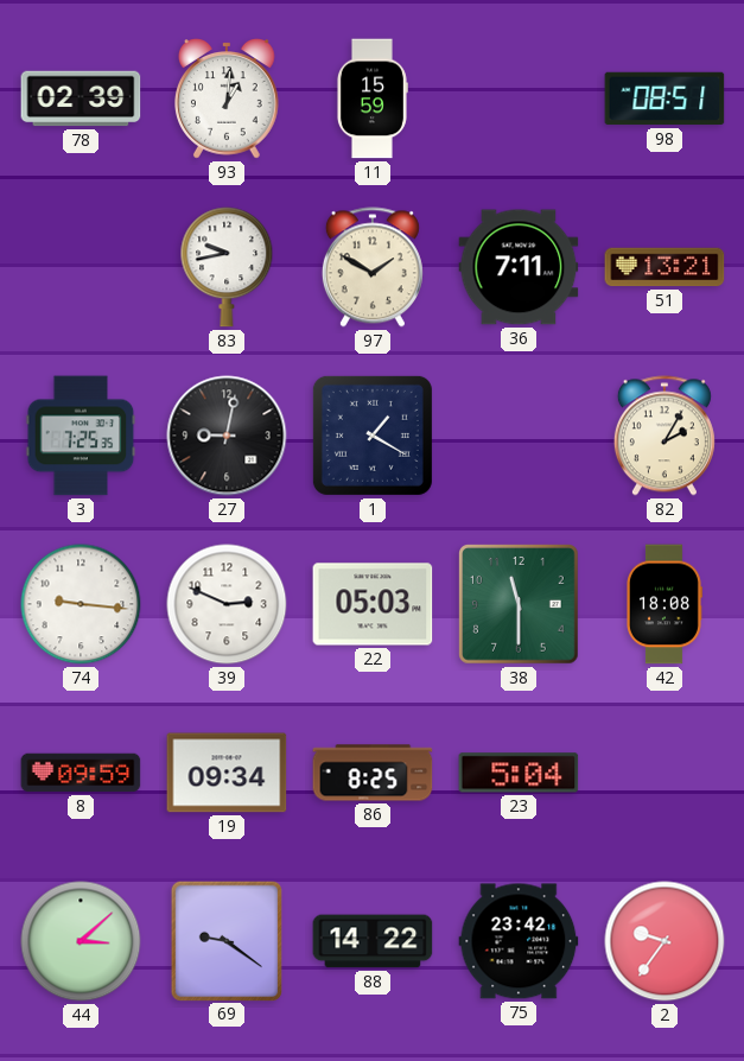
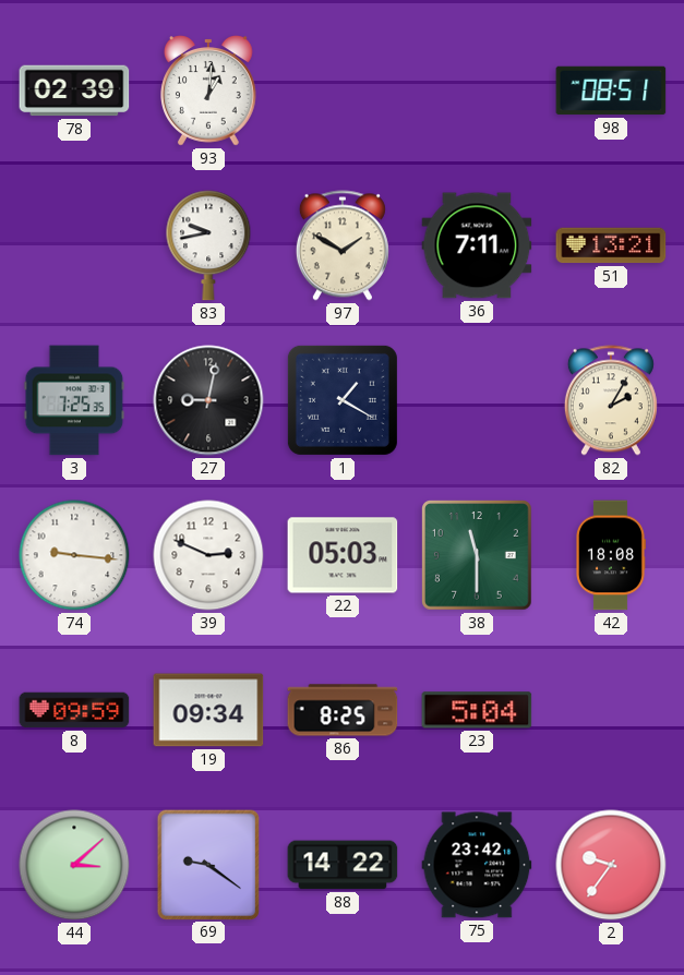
11: 15:59 -> none (371, 99)
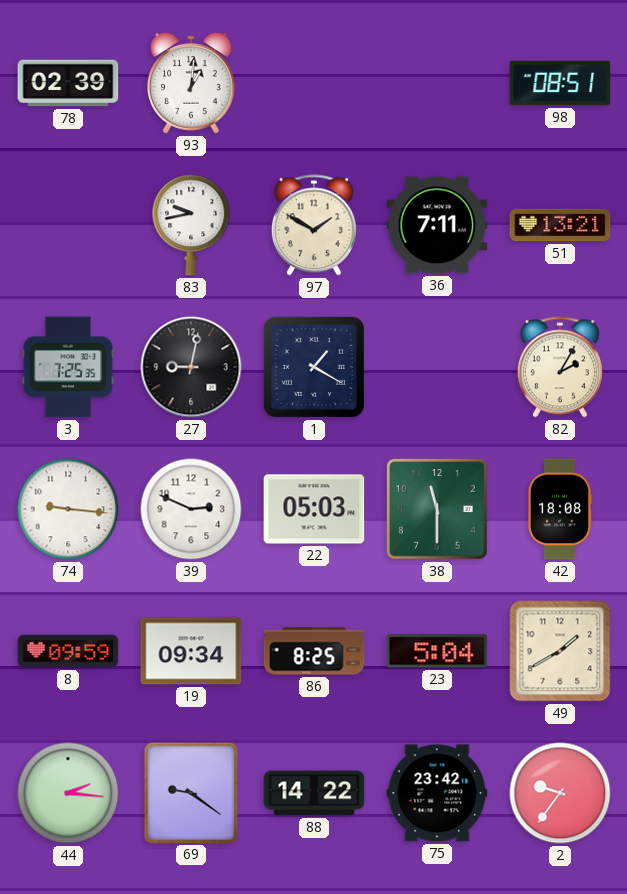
49: none -> 1:40 (560, 651)
44: 3:08 -> 2:16 (68, 793)
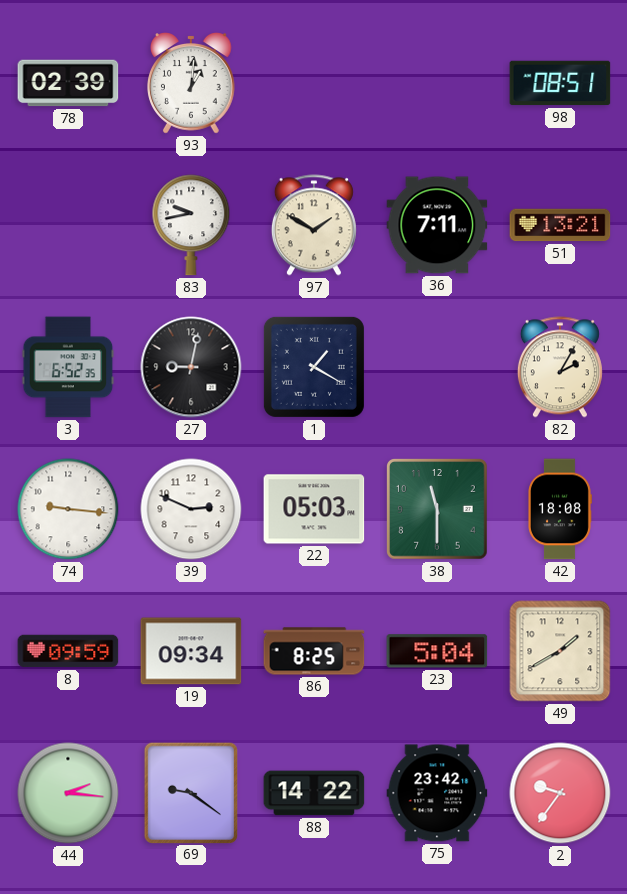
3: 7:25 -> 6:52 (68, 367)
